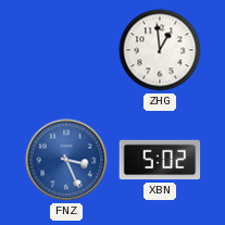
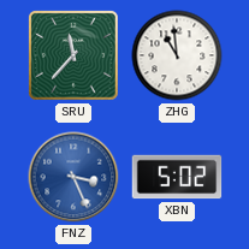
SRU: none -> 11:37 (75, 57)
ZHG: 12:59 -> 10:59 (177, 55)
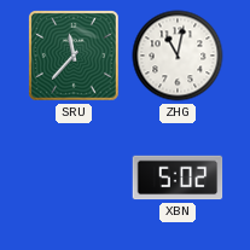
ZHG: 10:59 -> 11:02 (178, 56)
FNZ: 3:26 -> none (73, 177)
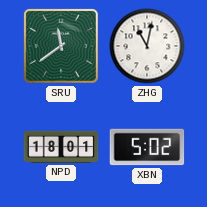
SRU: 11:37 -> 11:39 (62, 47)
NPD: none -> 18:01 (61, 147)
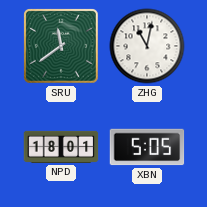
XBN: 5:02 -> 5:05 (147, 147)
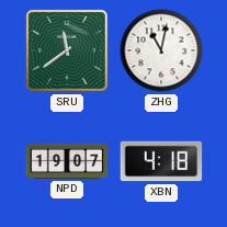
NPD: 18:01 -> 19:07 (67, 161)
XBN: 5:05 -> 4:18 (161, 161)
